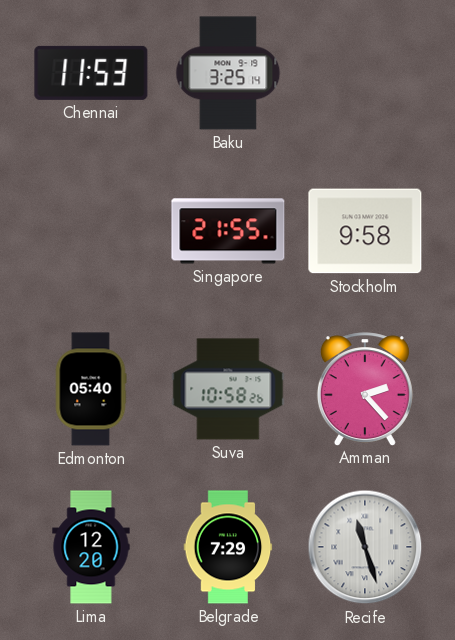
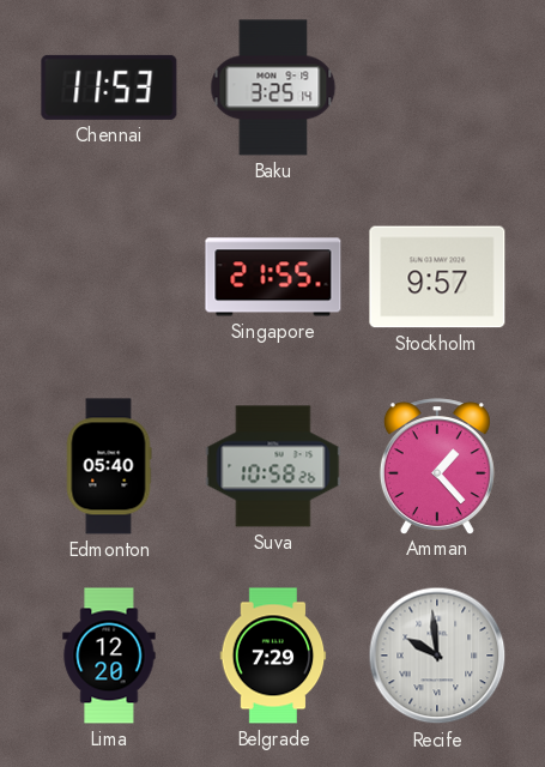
Stockholm: 9:58 -> 9:57 (437, 277)
Amman: 2:23 -> 1:23 (437, 466)
Recife: 11:27 -> 9:59 (437, 656)
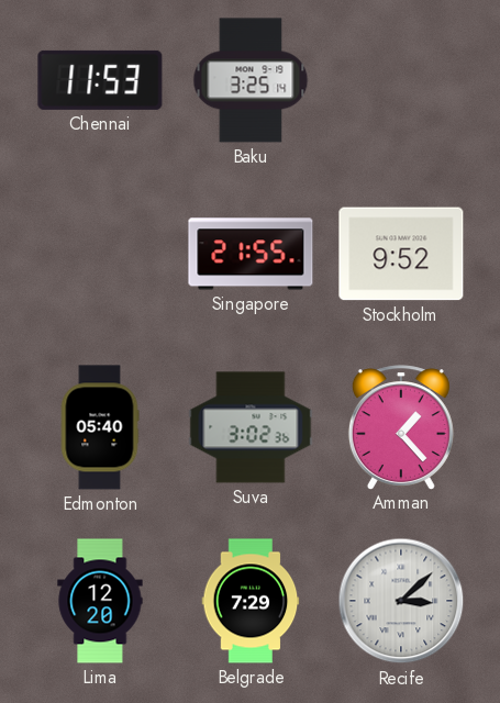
Stockholm: 9:57 -> 9:52 (401, 254)
Suva: 10:58 -> 3:02 (251, 427)
Recife: 9:59 -> 3:08 (401, 601)
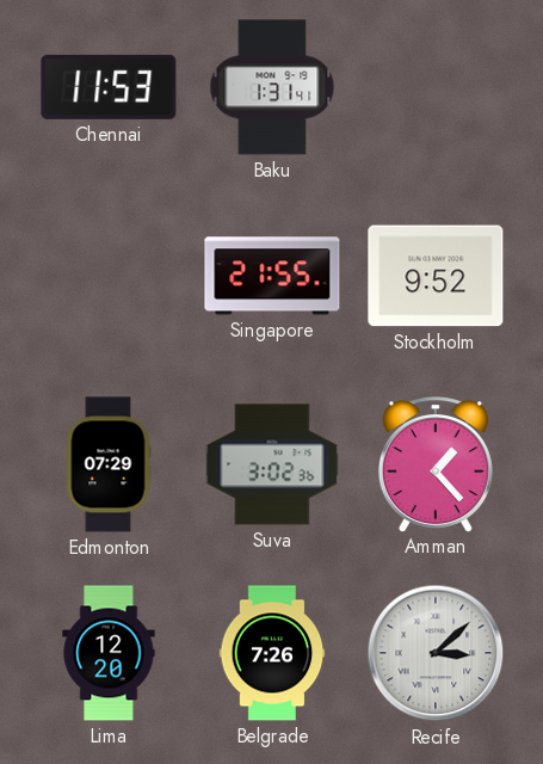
Baku: 3:25 -> 1:31 (272, 87)
Edmonton: 05:40 -> 07:29 (109, 464)
Belgrade: 7:29 -> 7:26 (272, 653)
